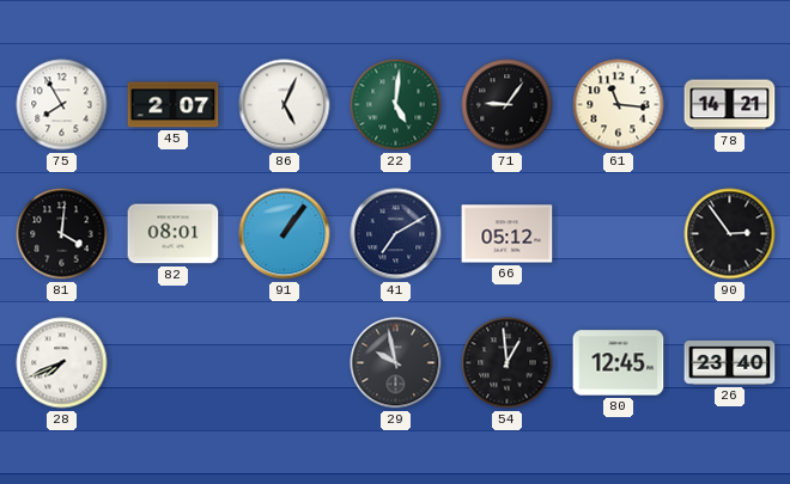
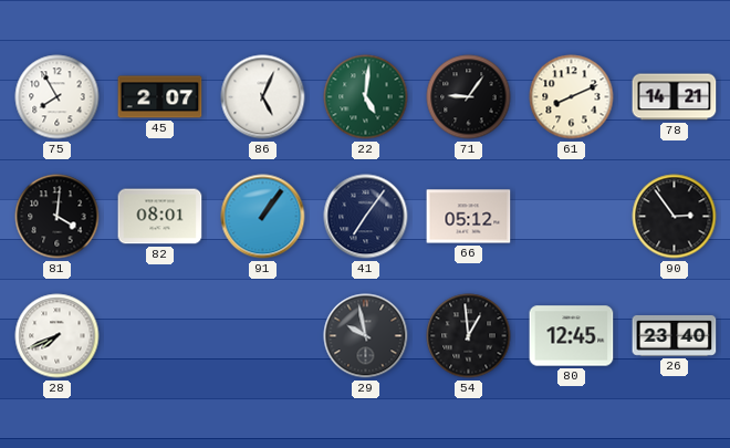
61: 11:16 -> 8:11 (572, 97)
41: 7:10 -> 7:06 (366, 217)
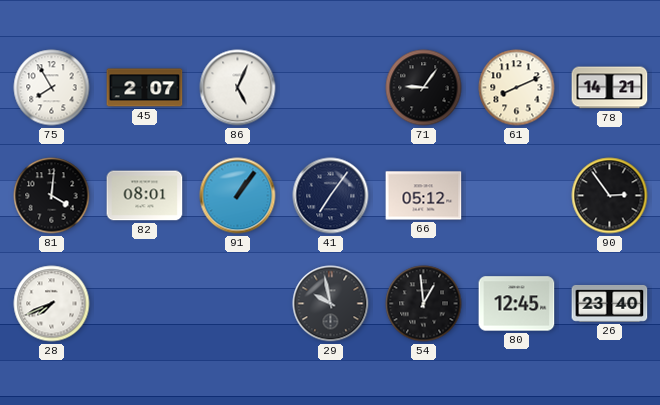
22: 5:01 -> none (366, 97)
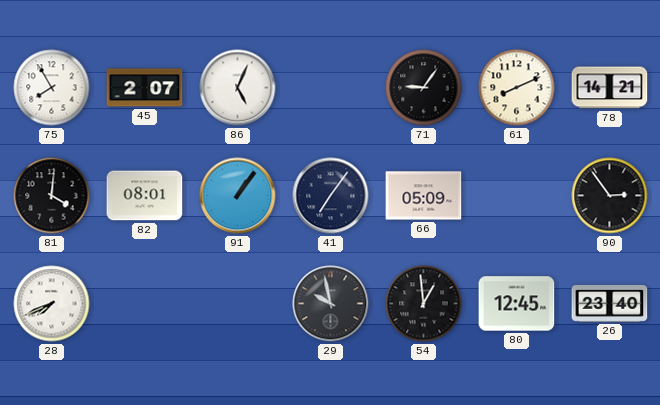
66: 05:12 -> 05:09 (424, 196)
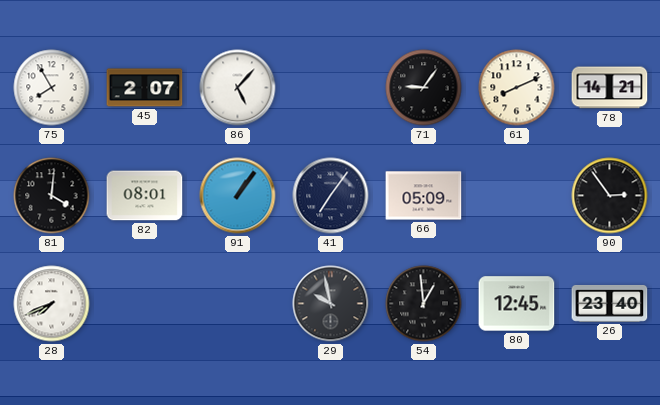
86: 5:04 -> 5:07 (238, 88)
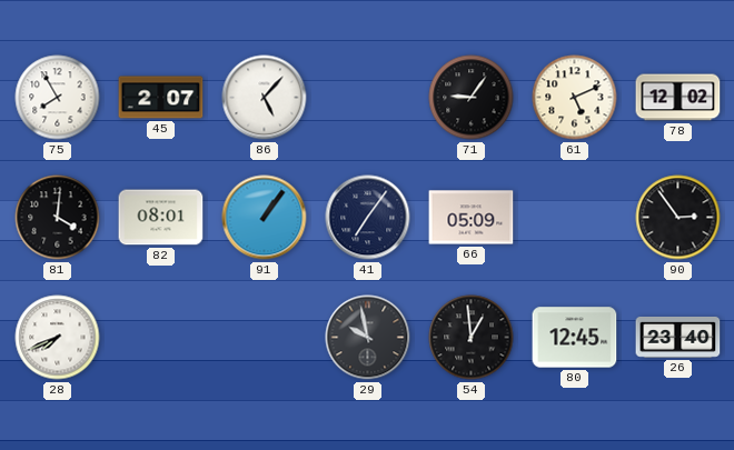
61: 8:11 -> 5:11 (575, 98)
78: 14:21 -> 12:02 (678, 98)
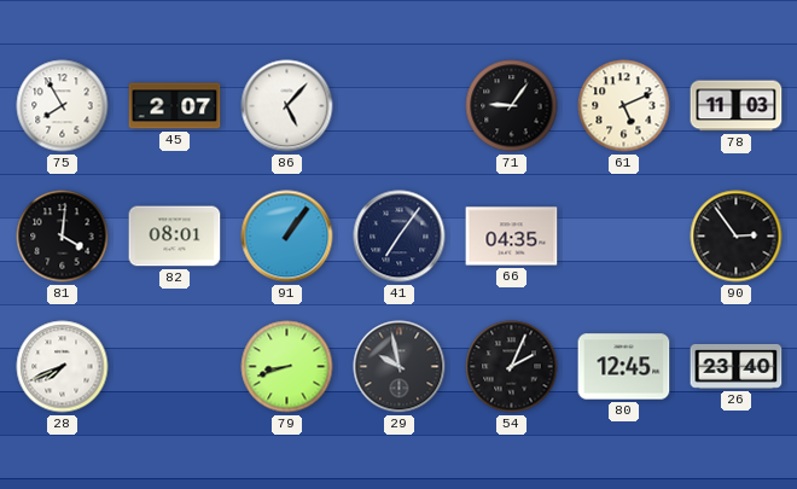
78: 12:02 -> 11:03 (737, 106)
66: 05:09 -> 04:35 (512, 237)
79: none -> 8:42 (287, 367)
54: 12:59 -> 2:04 (512, 367)
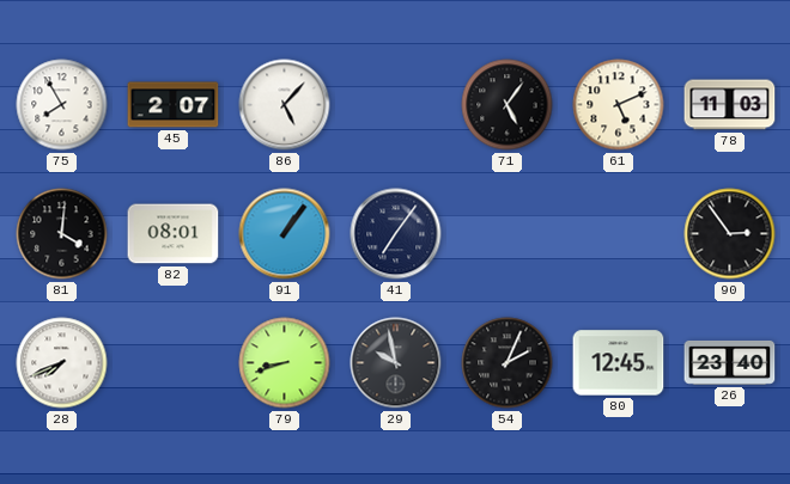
71: 9:06 -> 5:06 (508, 105)
66: 04:35 -> none (512, 237)
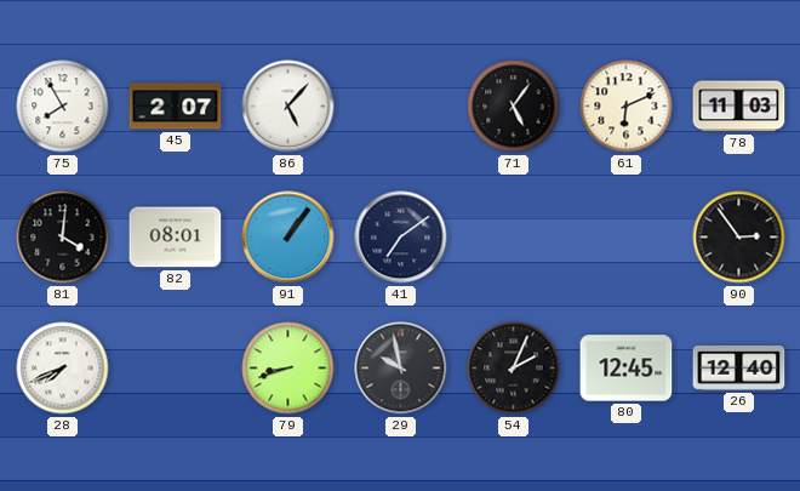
61: 5:11 -> 6:11 (627, 107)
41: 7:06 -> 7:09 (401, 238)
26: 23:40 -> 12:40 (739, 367)
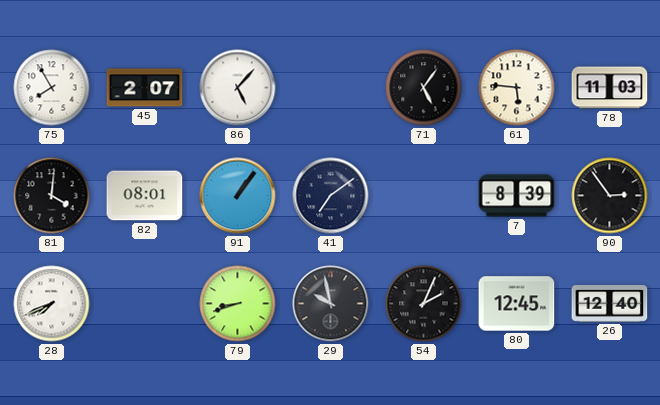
61: 6:11 -> 5:46 (517, 88)
7: none -> 8:39 (517, 196)
